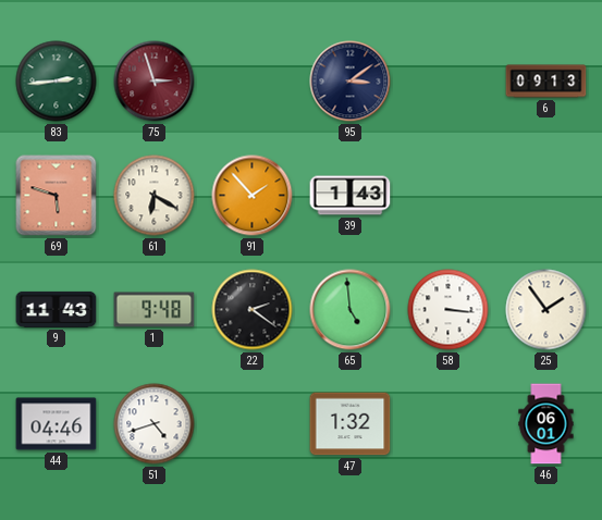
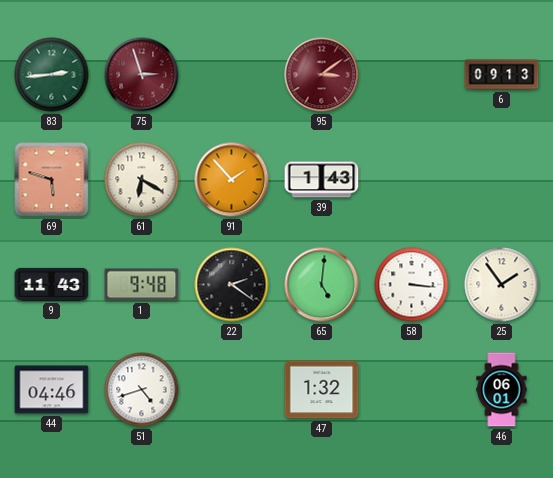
95 dial: navy -> burgundy (322, 75)
65: 4:59 -> 5:01 (322, 285)
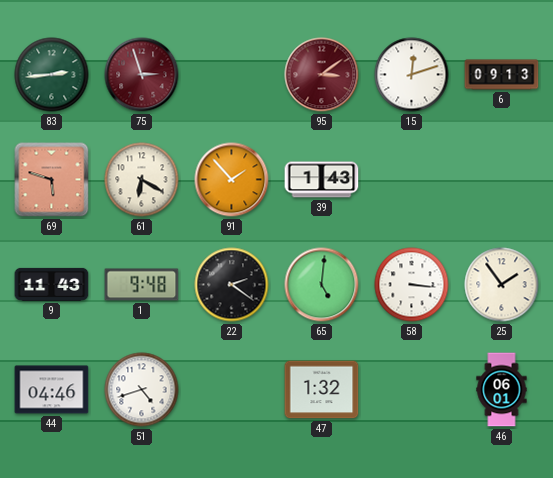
15: none -> 12:12 (412, 75)
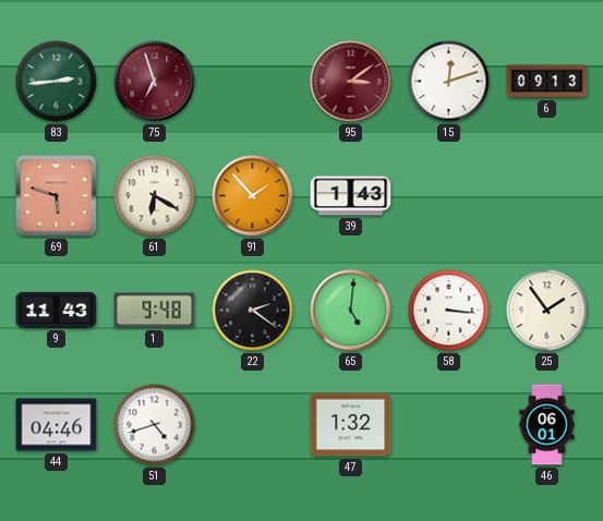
75: 2:57 -> 6:57 (155, 82)
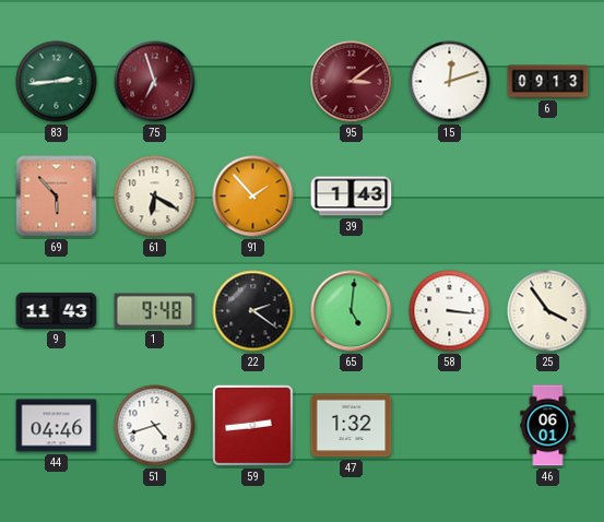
69: 5:48 -> 5:53 (57, 197)
25: 1:54 -> 3:54 (548, 311)
59: none -> 2:44 (253, 426)
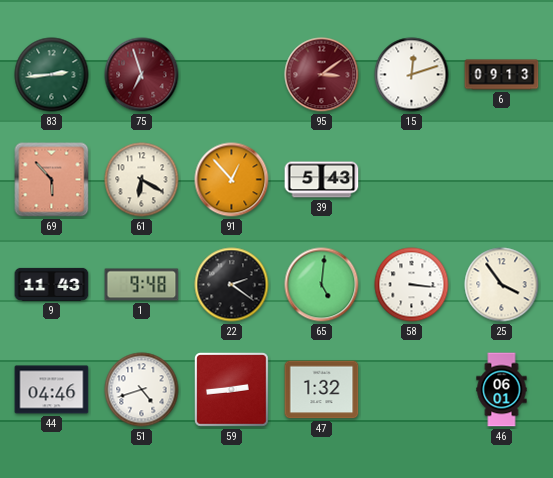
91: 1:53 -> 12:53 (232, 180)
39: 1:43 -> 5:43 (322, 180)
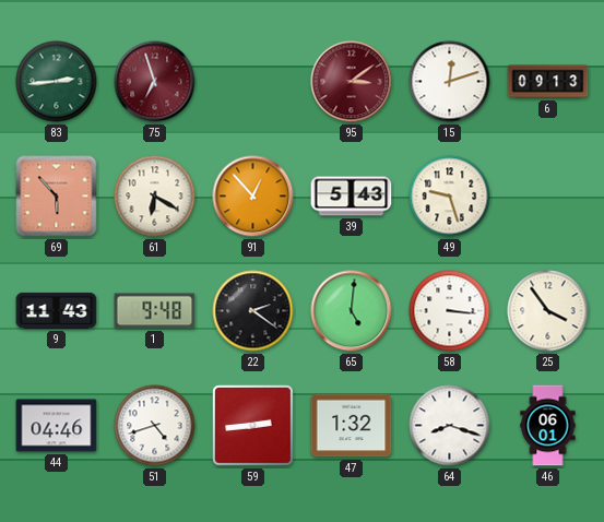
49: none -> 9:27 (450, 197)
64: none -> 8:18 (450, 426)
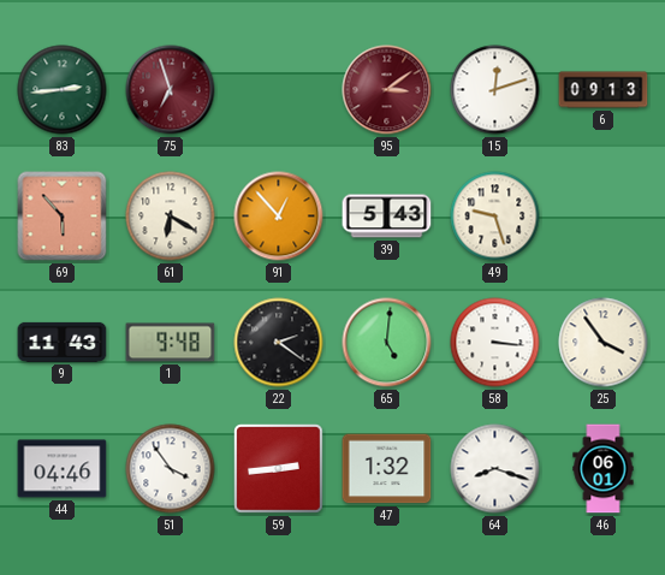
51: 4:42 -> 3:54 (171, 469)
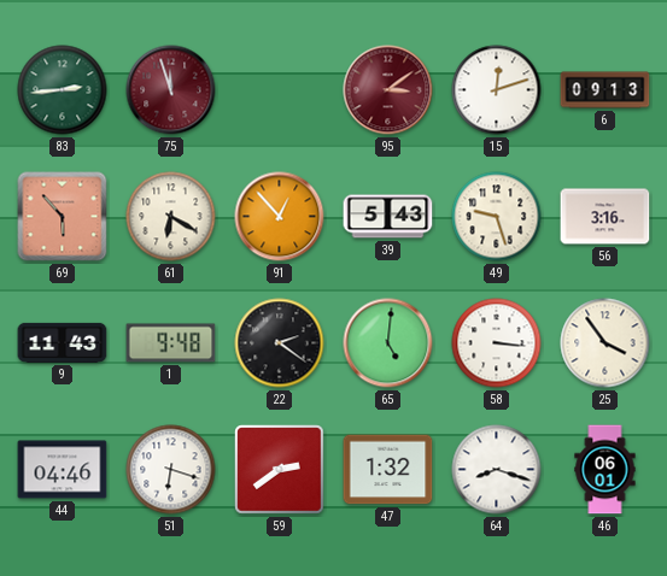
75: 6:57 -> 11:57 (171, 90)
56: none -> 3:16 (605, 217)
51: 3:54 -> 6:18 (171, 470)
59: 2:44 -> 2:39 (280, 470)
